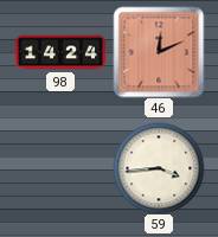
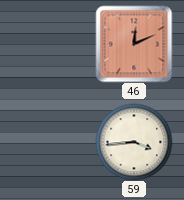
98: 14:24 -> none (59, 52)
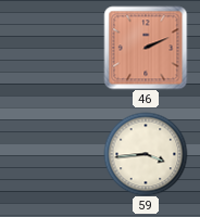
46: 12:11 -> 2:11 (146, 48)
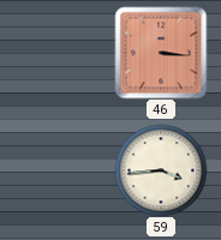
46: 2:11 -> 3:16 (161, 53)
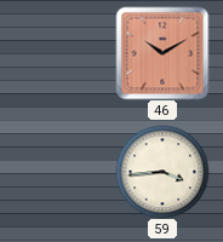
46: 3:16 -> 10:10 (162, 53)
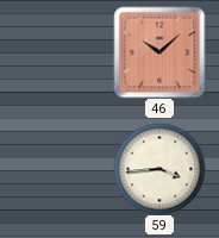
46: 10:10 -> 10:08 (159, 52)
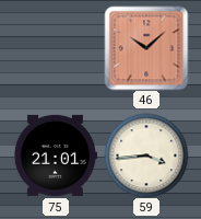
75: none -> 21:01 (56, 155)
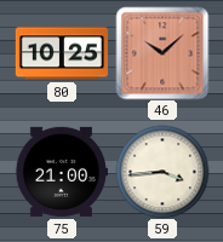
80: none -> 10:25 (61, 53)
75: 21:01 -> 21:00 (62, 172)
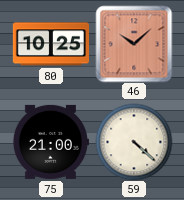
59: 3:44 -> 4:22 (134, 142)
